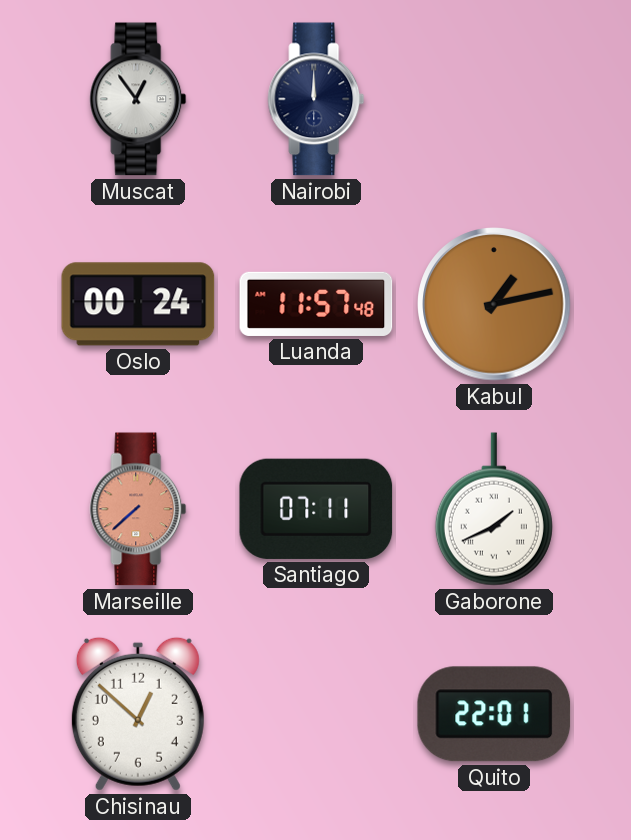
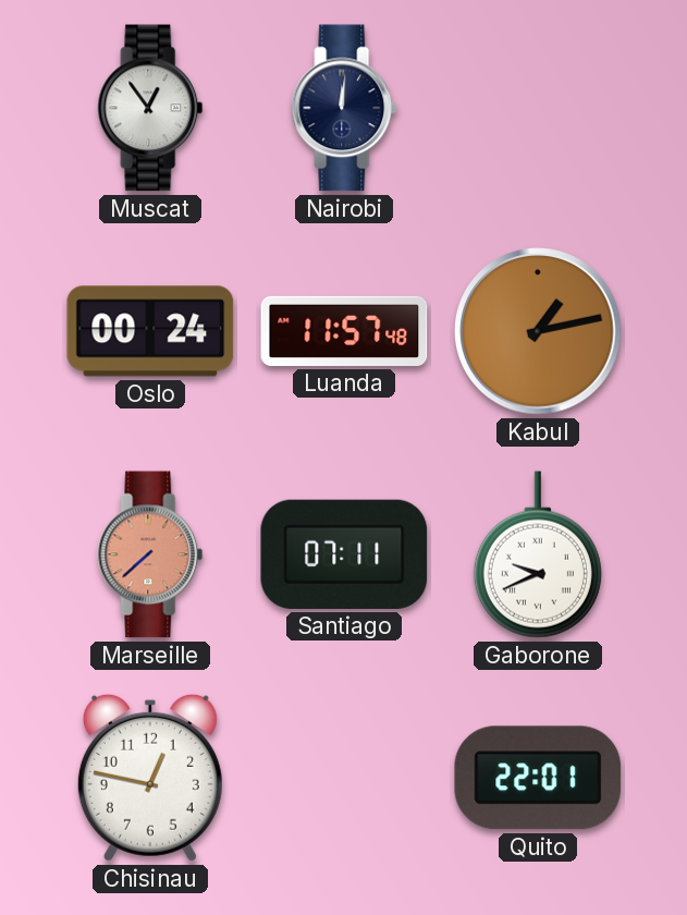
Nairobi: 12:00 -> 12:01 (344, 108)
Gaborone: 1:41 -> 9:41 (538, 554)
Chisinau: 12:52 -> 12:47 (150, 778)
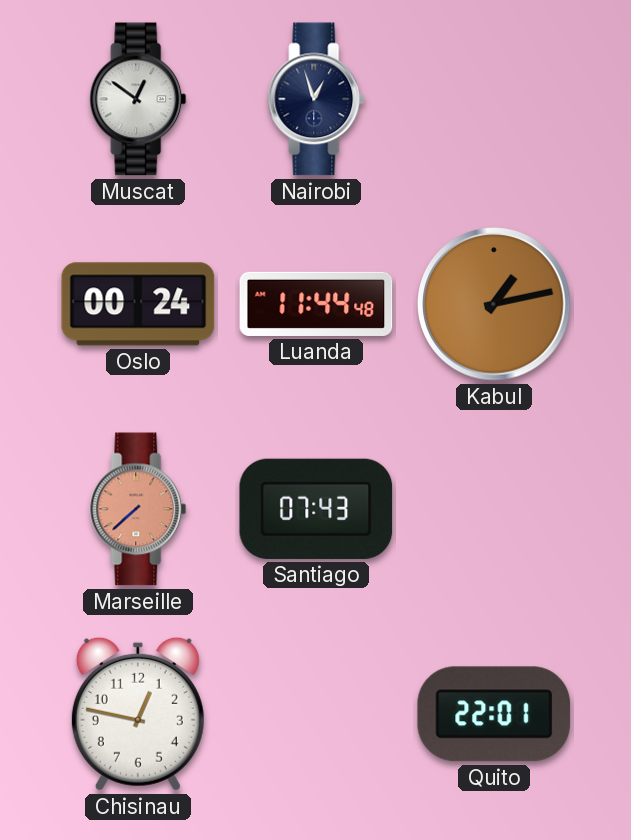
Muscat: 12:54 -> 12:51 (138, 99)
Nairobi: 12:01 -> 12:57 (316, 99)
Luanda: 11:57 -> 11:44 (316, 304)
Santiago: 07:11 -> 07:43 (316, 509)
Gaborone: 9:41 -> none (538, 554)
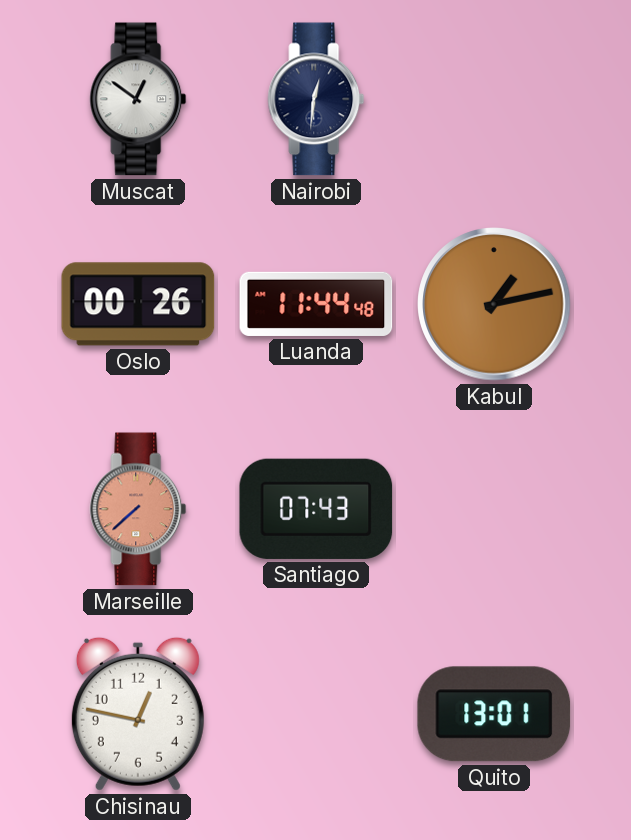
Nairobi: 12:57 -> 12:31 (316, 99)
Oslo: 00:24 -> 00:26 (138, 304)
Quito: 22:01 -> 13:01 (494, 714)
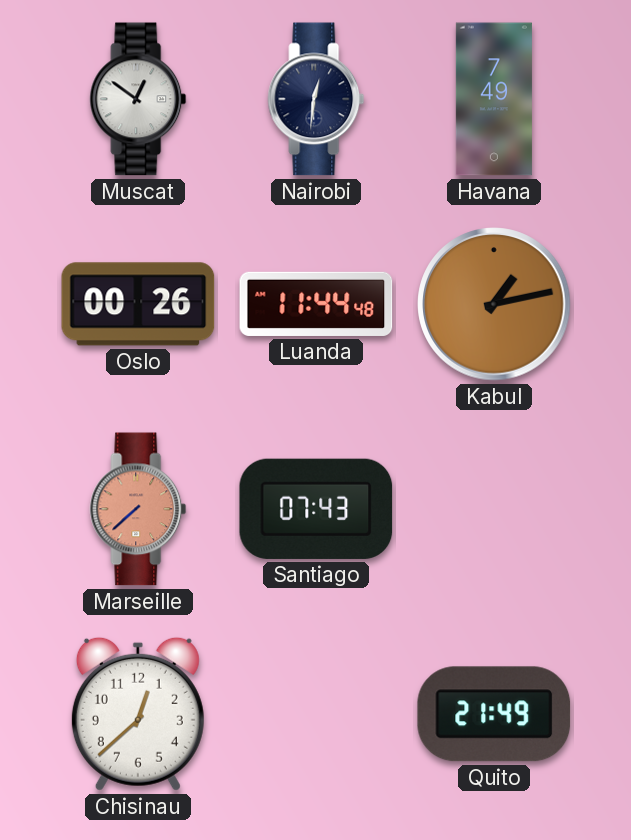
Havana: none -> 7:49 (494, 99)
Chisinau: 12:47 -> 12:38 (138, 714)
Quito: 13:01 -> 21:49 (494, 714)
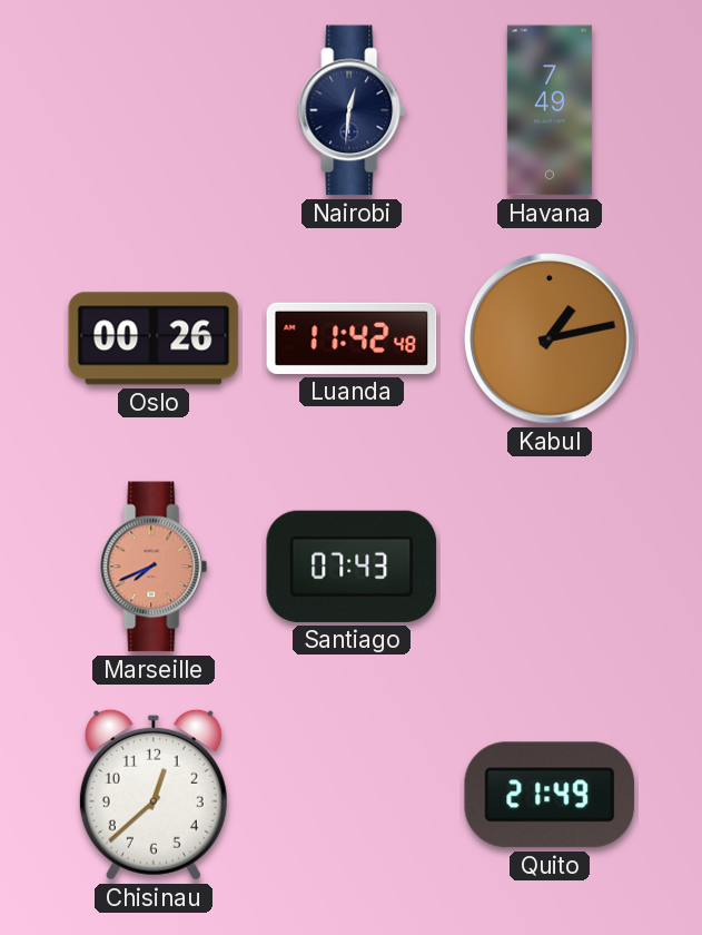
Muscat: 12:51 -> none (138, 99)
Luanda: 11:44 -> 11:42 (352, 338)
Marseille: 7:38 -> 7:41 (154, 567)
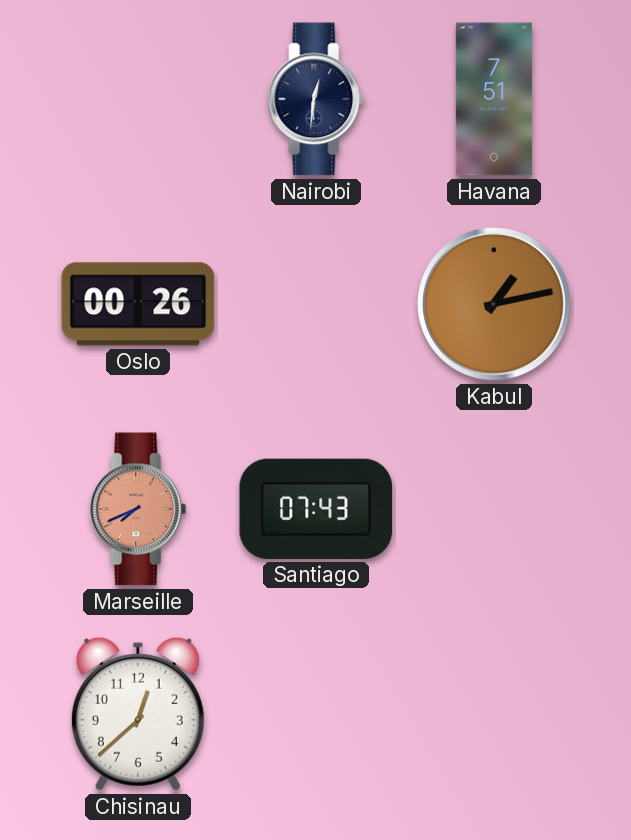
Havana: 7:49 -> 7:51 (494, 99)
Luanda: 11:42 -> none (352, 338)
Quito: 21:49 -> none (550, 795)
